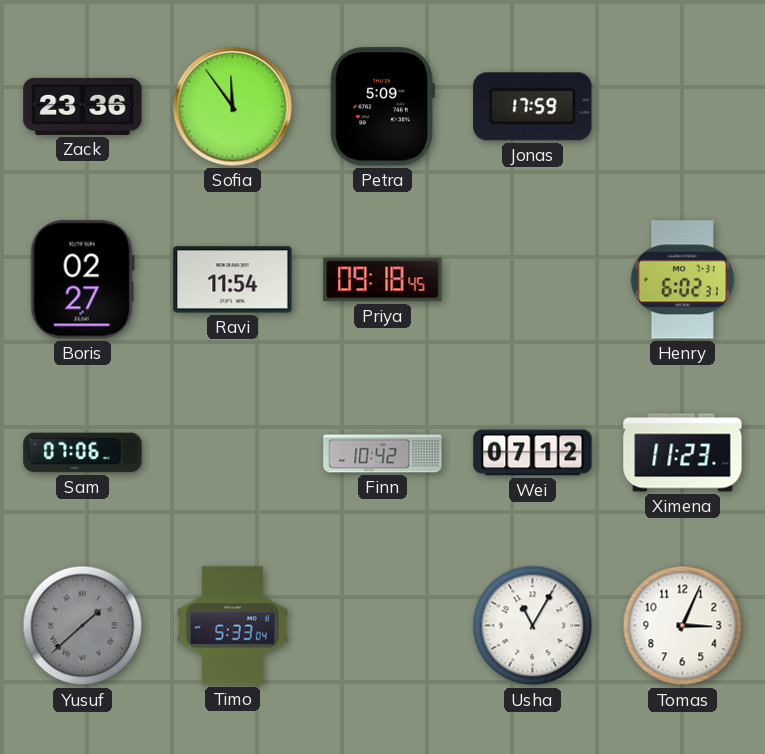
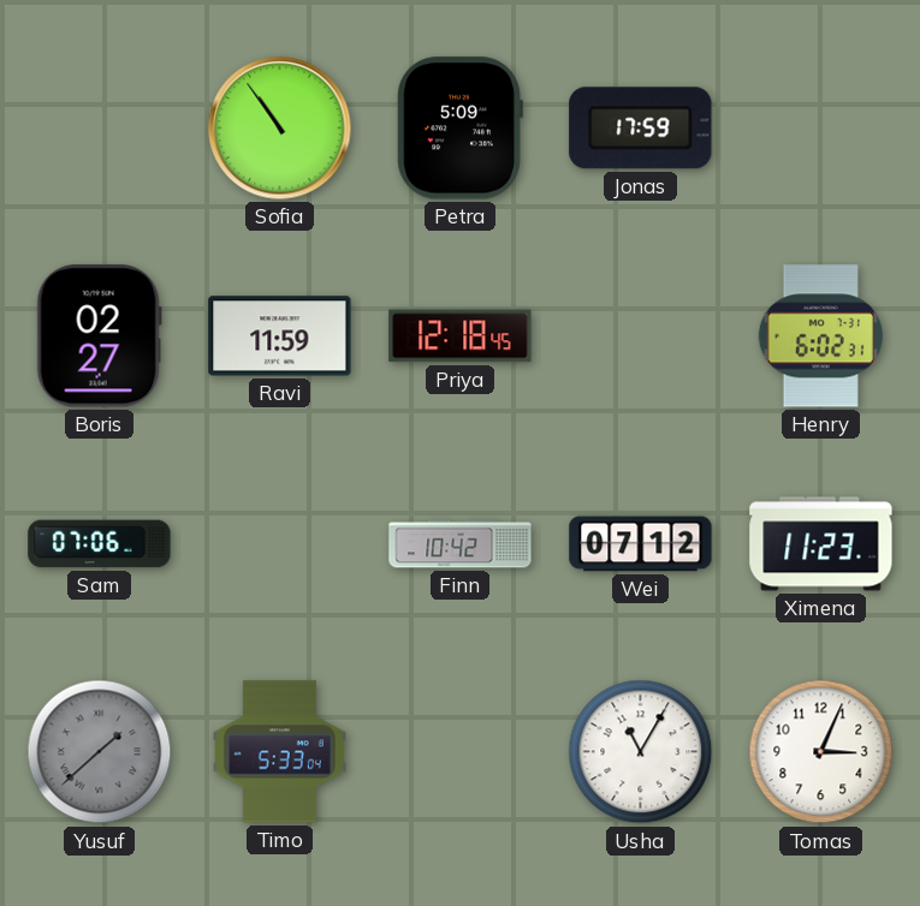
Zack: 23:36 -> none (83, 106)
Sofia: 11:54 -> 10:54 (280, 129)
Ravi: 11:54 -> 11:59 (280, 336)
Priya: 09:18 -> 12:18 (461, 336)
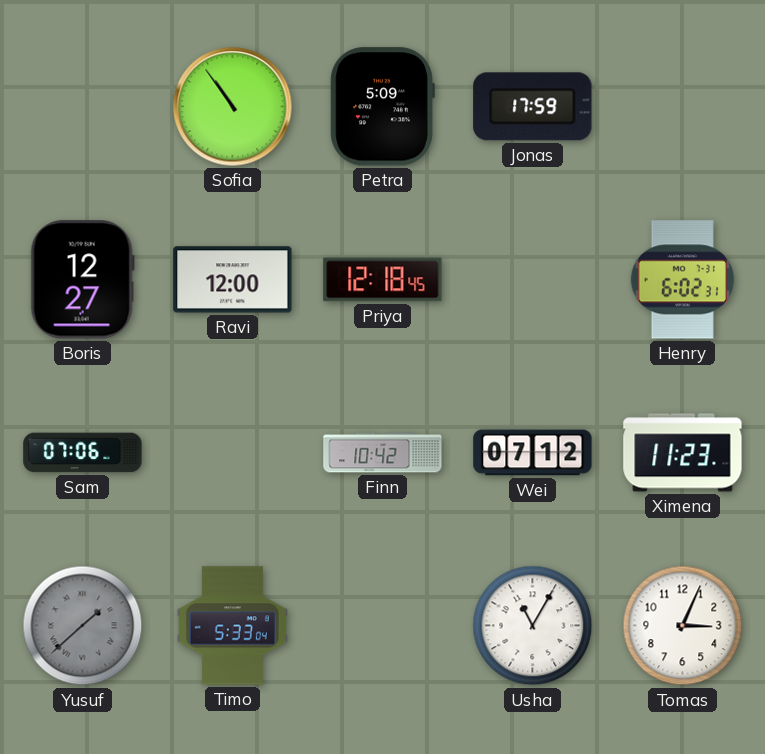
Boris: 02:27 -> 12:27 (82, 280)
Ravi: 11:59 -> 12:00 (233, 280)
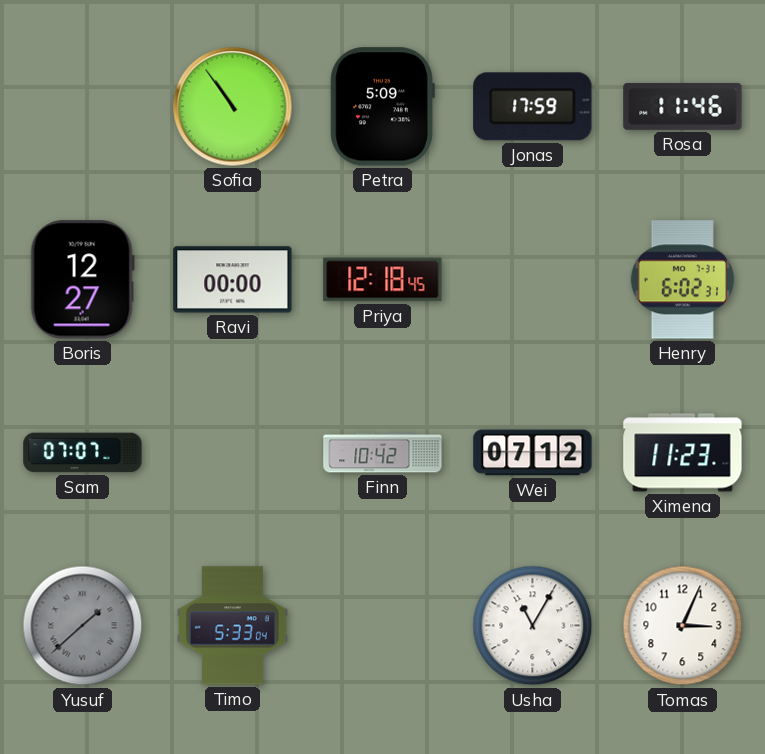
Rosa: none -> 11:46 (683, 106)
Ravi: 12:00 -> 00:00 (233, 280)
Sam: 07:06 -> 07:07 (83, 453)
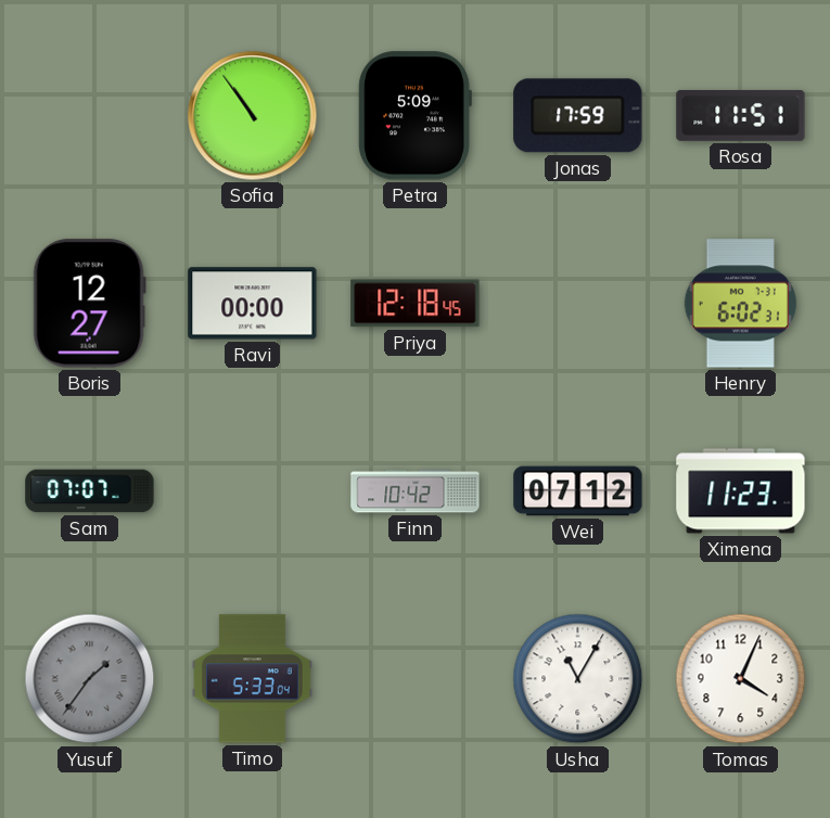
Rosa: 11:46 -> 11:51 (741, 115)
Yusuf: 1:38 -> 1:36 (90, 679)
Tomas: 3:04 -> 4:04 (741, 679)
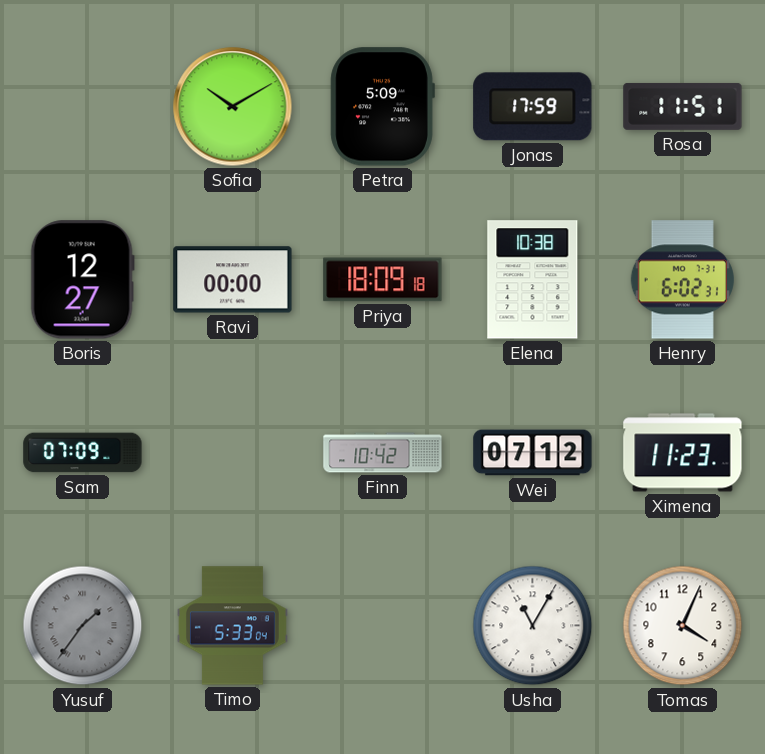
Sofia: 10:54 -> 10:10 (233, 107)
Priya: 12:18 -> 18:09 (383, 280)
Elena: none -> 10:38 (533, 280)
Sam: 07:07 -> 07:09 (83, 453)
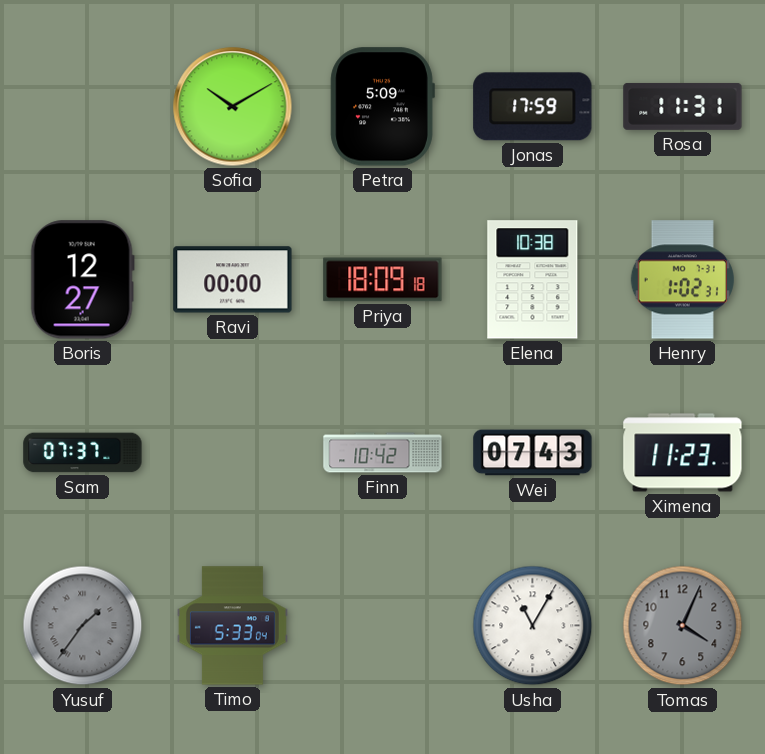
Rosa: 11:51 -> 11:31 (683, 106)
Henry: 6:02 -> 1:02 (682, 280)
Sam: 07:09 -> 07:37 (83, 453)
Wei: 07:12 -> 07:43 (533, 453)
Tomas dial: white -> grey (683, 626)
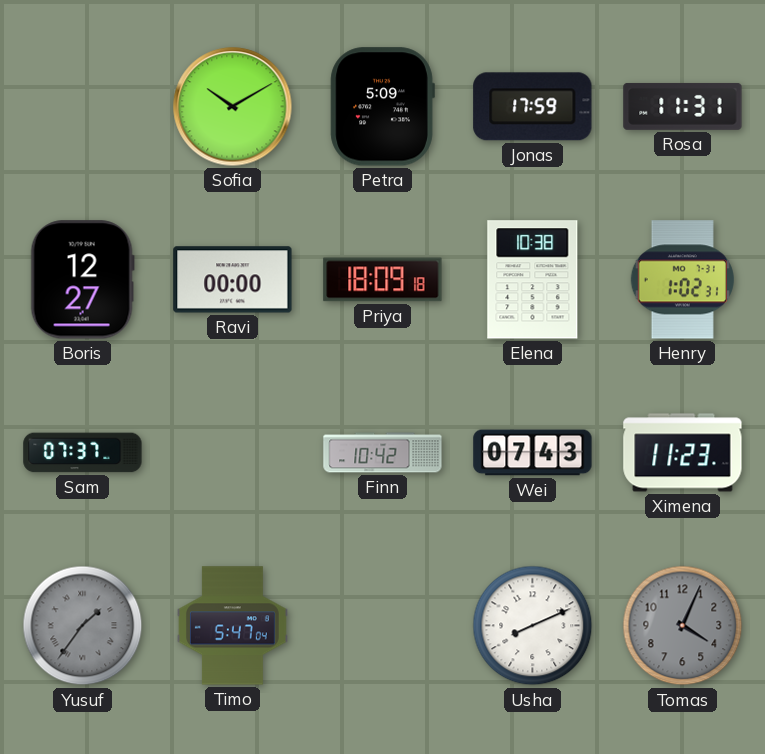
Timo: 5:33 -> 5:47 (232, 626)
Usha: 11:05 -> 8:11 (533, 626)
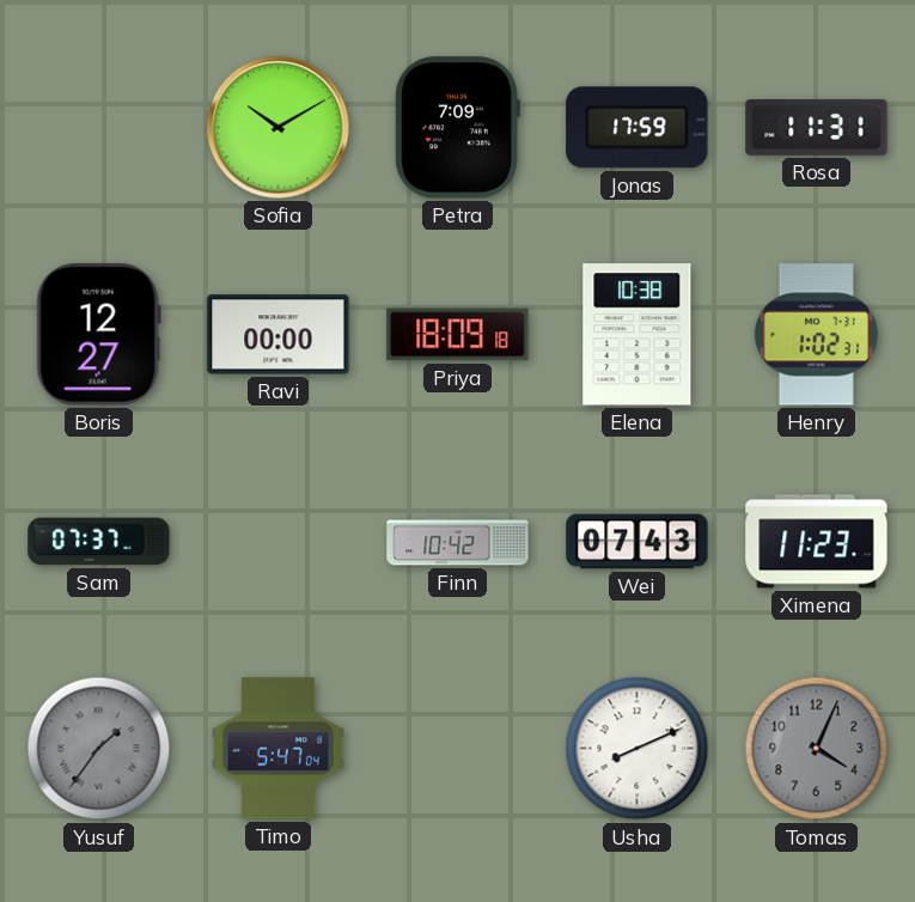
Petra: 5:09 -> 7:09 (457, 128)
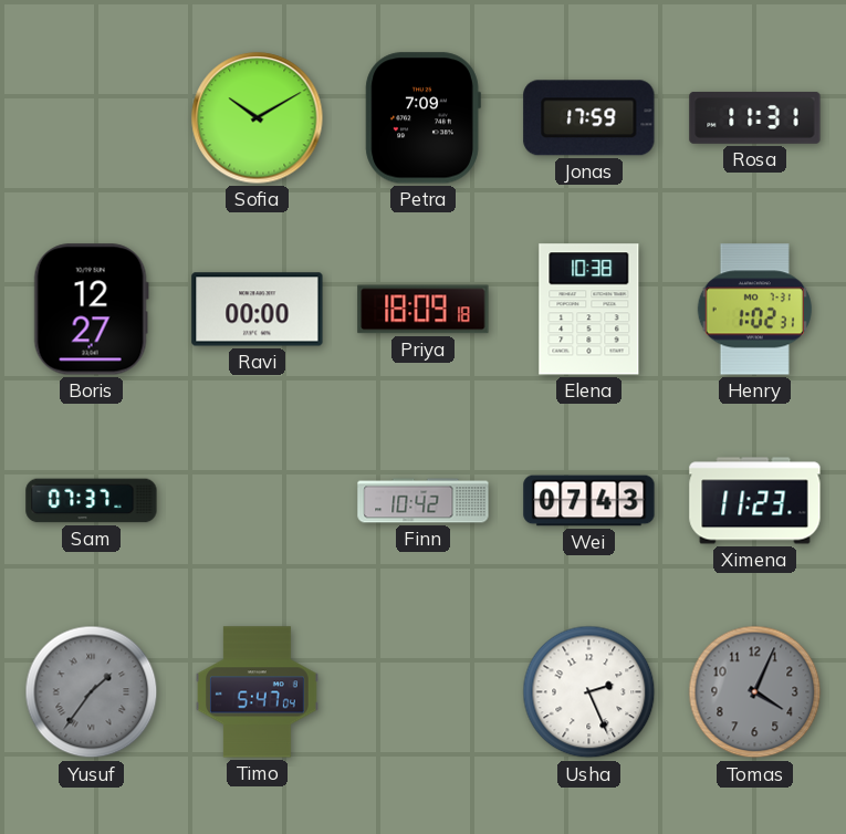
Usha: 8:11 -> 2:26 (589, 692)
